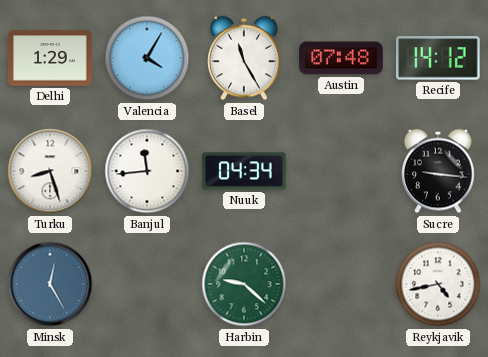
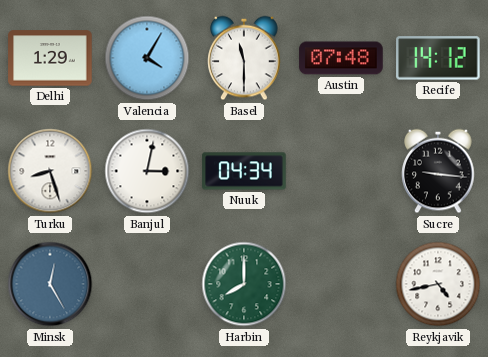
Basel: 11:25 -> 11:30 (244, 58)
Banjul: 11:44 -> 3:02 (147, 171)
Harbin: 9:22 -> 8:00 (244, 284)
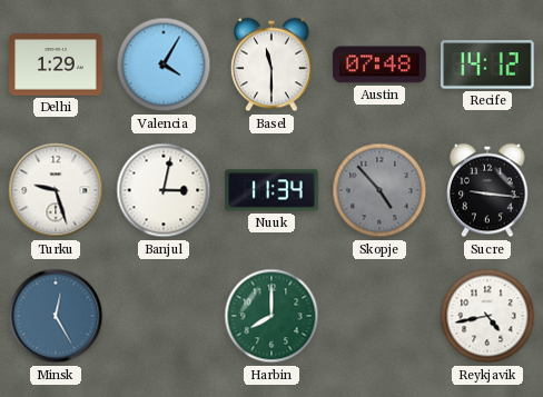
Turku: 8:27 -> 9:27 (56, 190)
Nuuk: 04:34 -> 11:34 (271, 190)
Skopje: none -> 4:53 (379, 190)
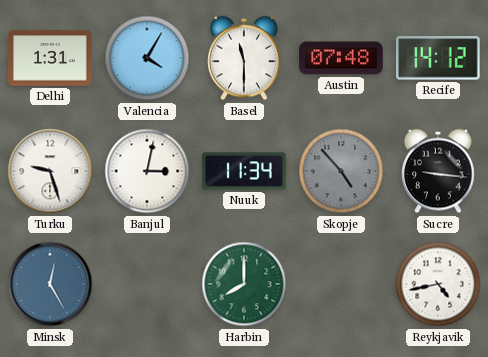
Delhi: 1:29 -> 1:31 (50, 58)
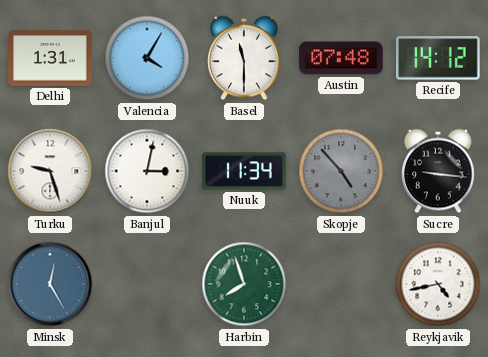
Harbin: 8:00 -> 7:57 (244, 284)
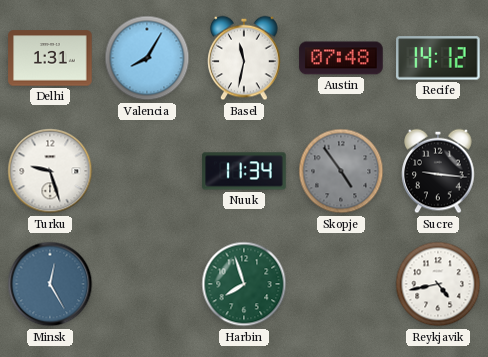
Valencia: 4:05 -> 8:05 (147, 58)
Basel: 11:30 -> 11:32 (244, 58)
Banjul: 3:02 -> none (147, 171)
Skopje: 4:53 -> 4:54 (341, 171)
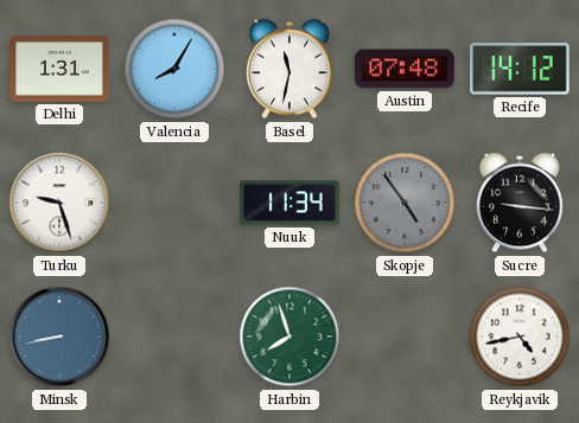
Minsk: 12:25 -> 8:43 (59, 337)
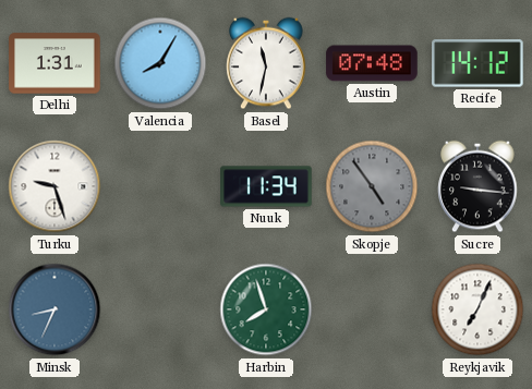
Minsk: 8:43 -> 8:34 (55, 309)
Reykjavik: 4:43 -> 7:04 (477, 309)
